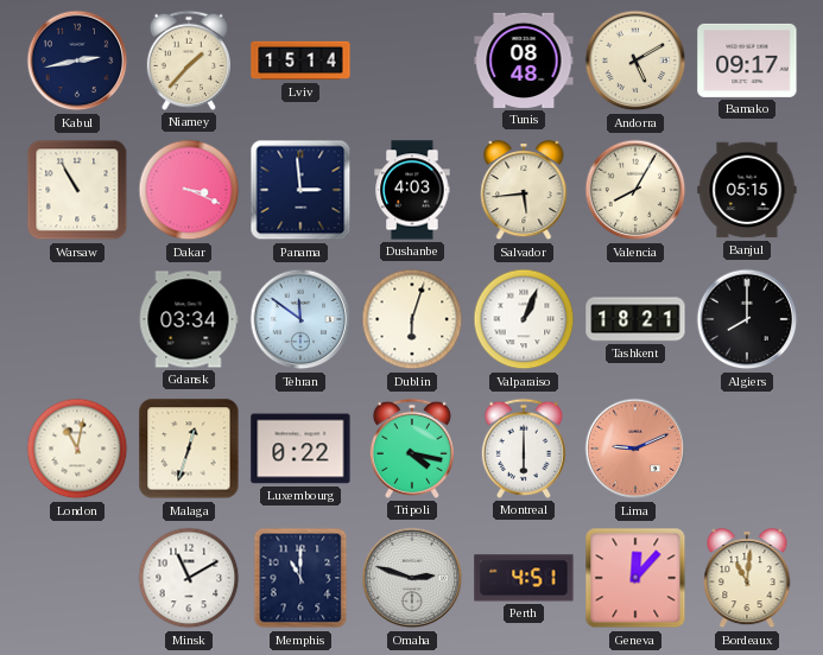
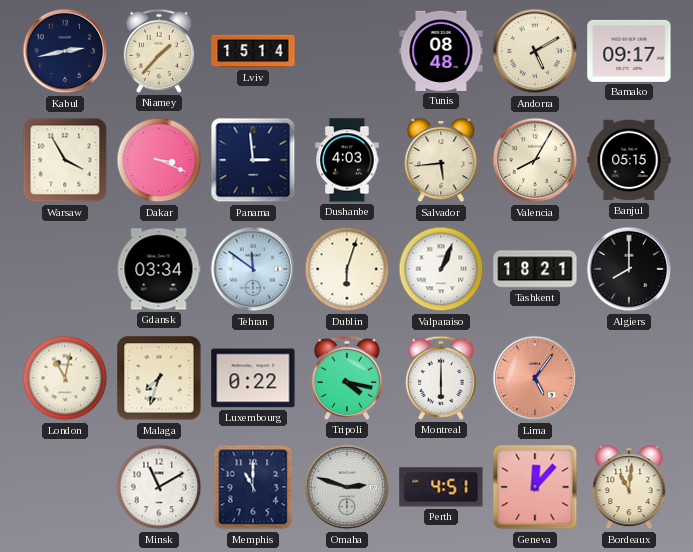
Warsaw: 10:55 -> 3:55 (65, 160)
Malaga: 12:33 -> 7:33 (159, 378)
Lima: 9:11 -> 5:06 (535, 378)
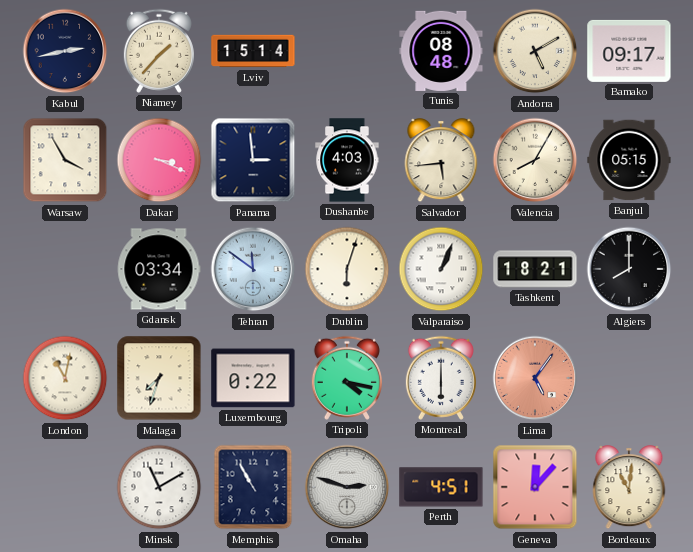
Memphis: 11:00 -> 10:55 (253, 487)
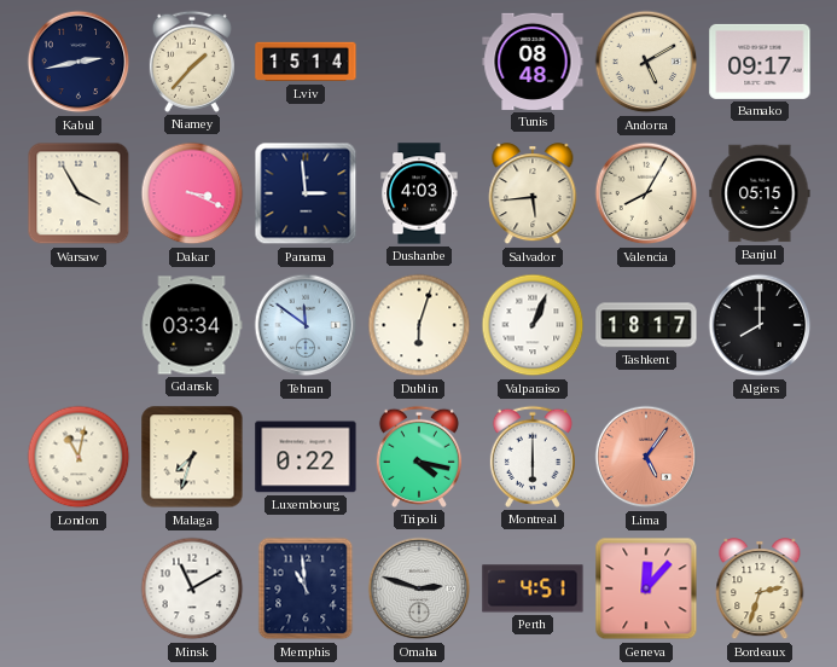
Tashkent: 18:21 -> 18:17 (646, 325)
Memphis: 10:55 -> 10:59 (306, 588)
Bordeaux: 11:01 -> 2:33 (760, 590)
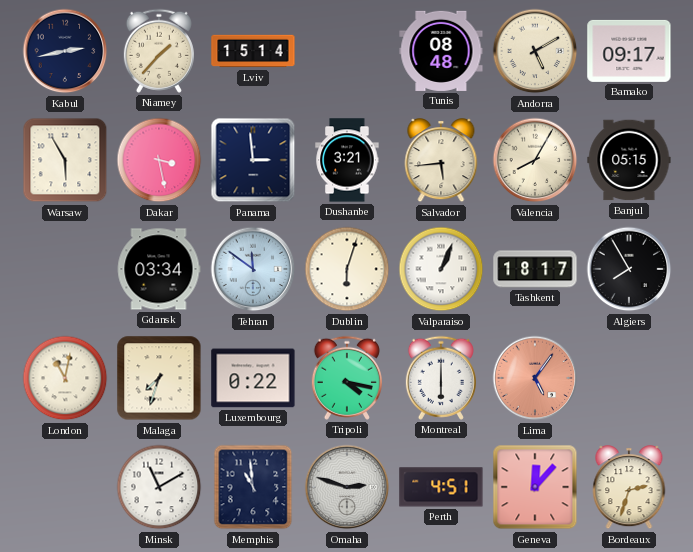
Warsaw: 3:55 -> 5:55 (65, 160)
Dakar: 3:19 -> 3:28 (159, 160)
Dushanbe: 4:03 -> 3:21 (347, 160)
Algiers: 8:00 -> 7:55 (629, 269)
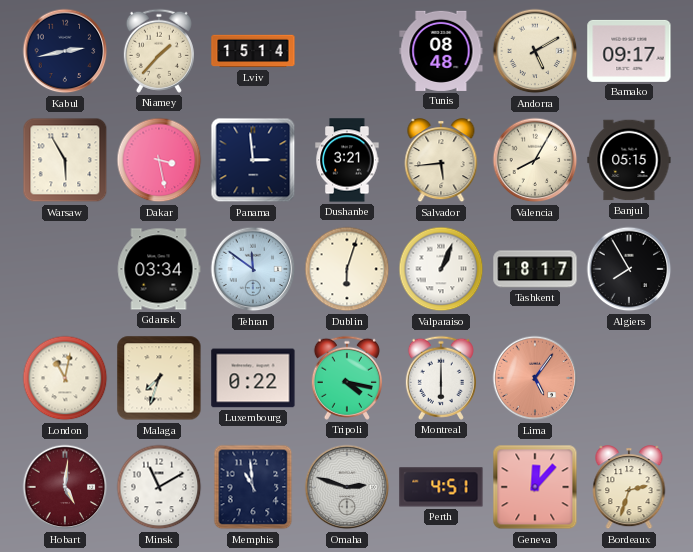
Hobart: none -> 5:01 (65, 487)
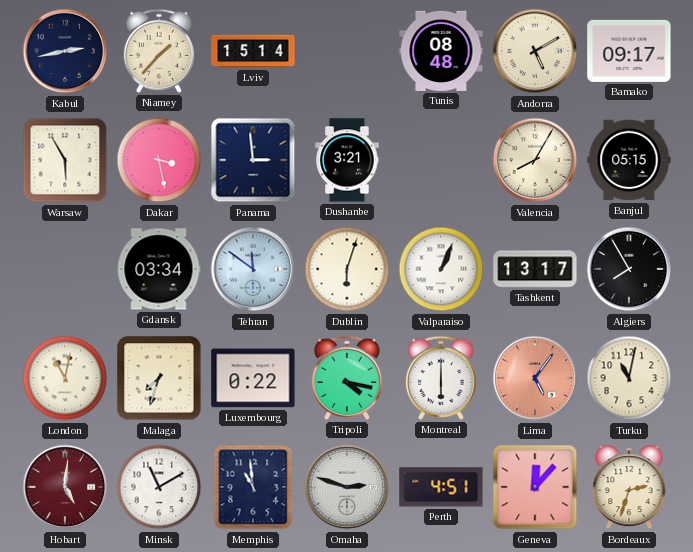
Salvador: 5:44 -> none (441, 161)
Tashkent: 18:17 -> 13:17 (535, 269)
Turku: none -> 11:02 (629, 378)
